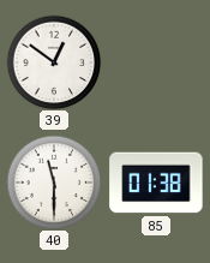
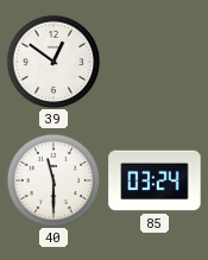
85: 01:38 -> 03:24 (155, 180)
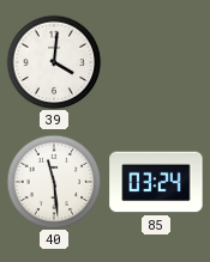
39: 12:51 -> 4:01 (54, 62)
40: 11:30 -> 11:29 (54, 182)
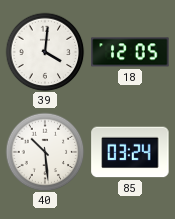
18: none -> 12:05 (130, 52)
40: 11:29 -> 10:29 (45, 152)
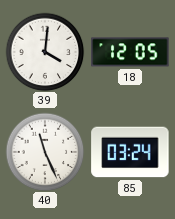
40: 10:29 -> 11:26 (45, 152)
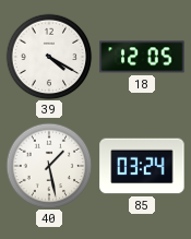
39: 4:01 -> 4:20 (49, 57)
40: 11:26 -> 1:28 (49, 166)
